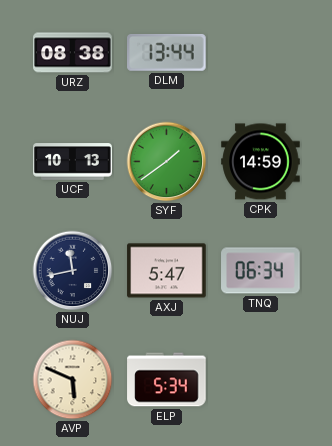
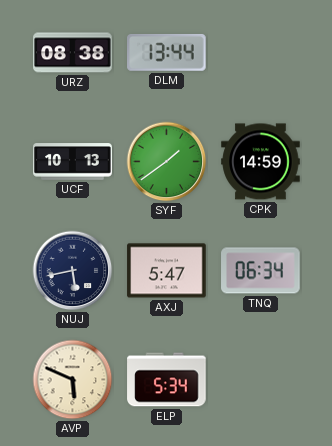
NUJ: 11:43 -> 5:43 (73, 271)
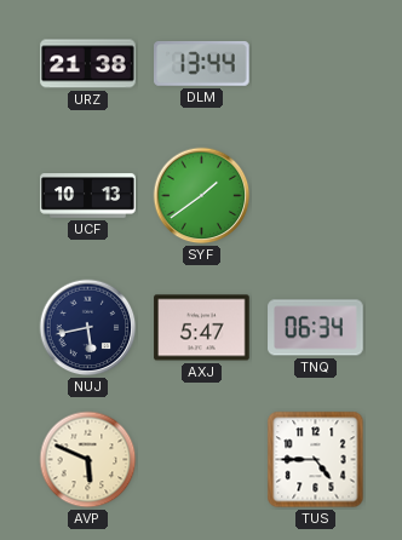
URZ: 08:38 -> 21:38 (88, 64)
CPK: 14:59 -> none (261, 162)
ELP: 5:34 -> none (167, 380)
TUS: none -> 4:45 (316, 460)
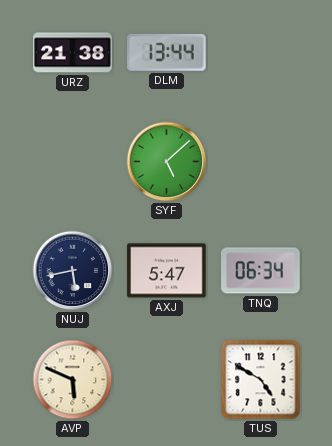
UCF: 10:13 -> none (88, 196)
SYF: 1:39 -> 5:08 (167, 162)
TUS: 4:45 -> 4:50 (261, 380)
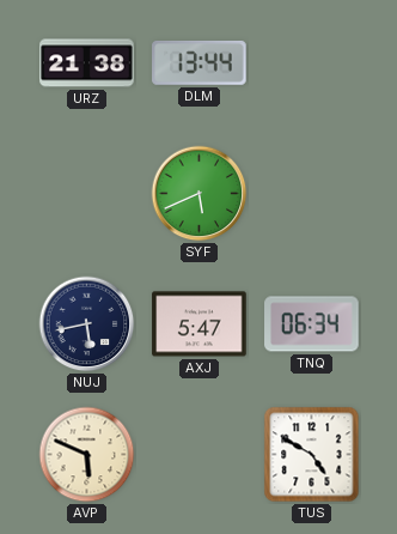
SYF: 5:08 -> 5:41 (200, 194)
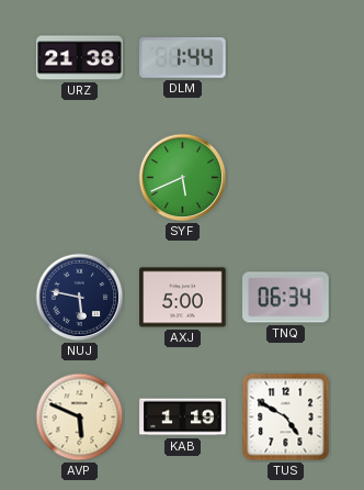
DLM: 13:44 -> 1:44 (183, 57)
NUJ: 5:43 -> 5:47 (80, 298)
AXJ: 5:47 -> 5:00 (183, 298)
KAB: none -> 1:19 (183, 417)
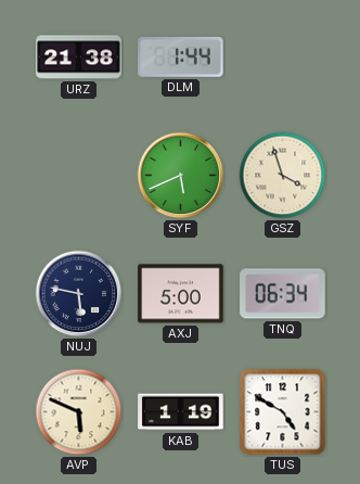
GSZ: none -> 3:57 (283, 176)
